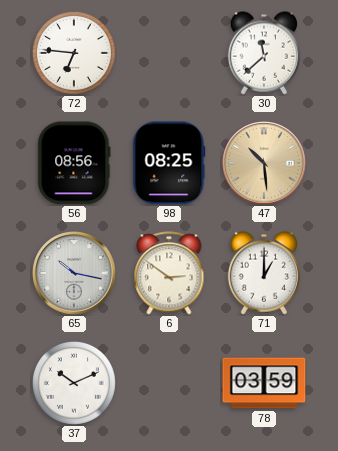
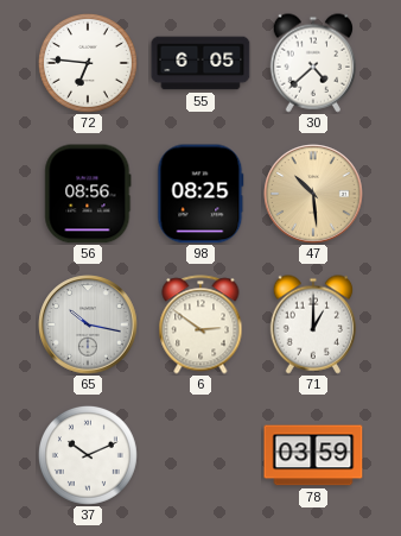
55: none -> 6:05 (200, 63)
30: 11:38 -> 4:38 (312, 63)
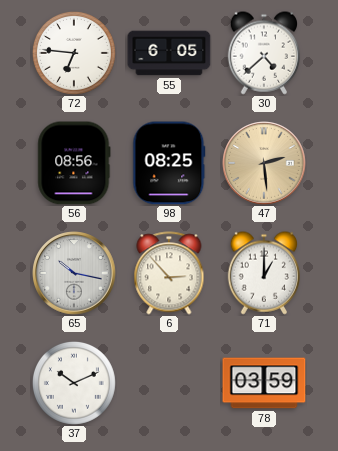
47: 10:29 -> 2:29 (264, 163)
6: 2:51 -> 2:53 (169, 273)
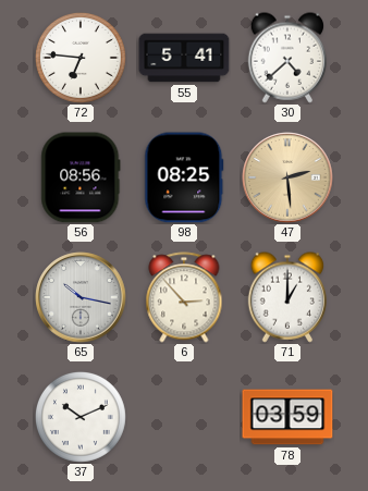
55: 6:05 -> 5:41 (184, 58)
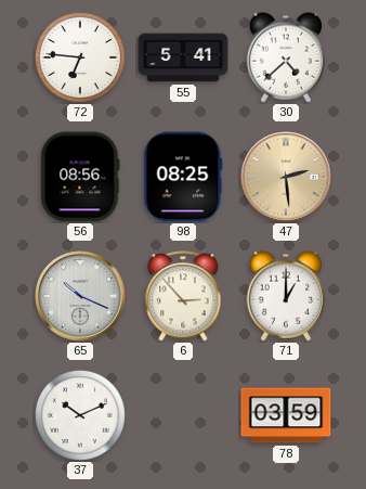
65: 10:17 -> 10:19 (80, 296)
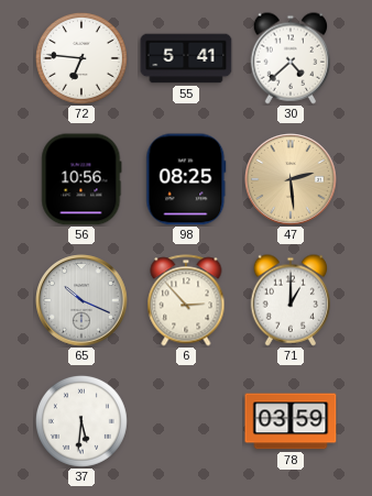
56: 08:56 -> 10:56 (81, 179)
37: 10:11 -> 5:31 (81, 421)
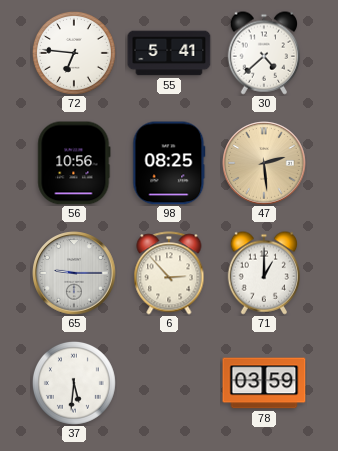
65: 10:19 -> 9:15 (74, 273)
